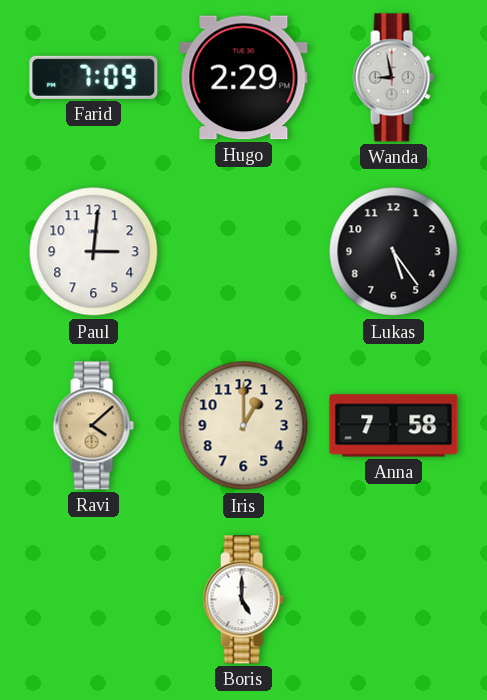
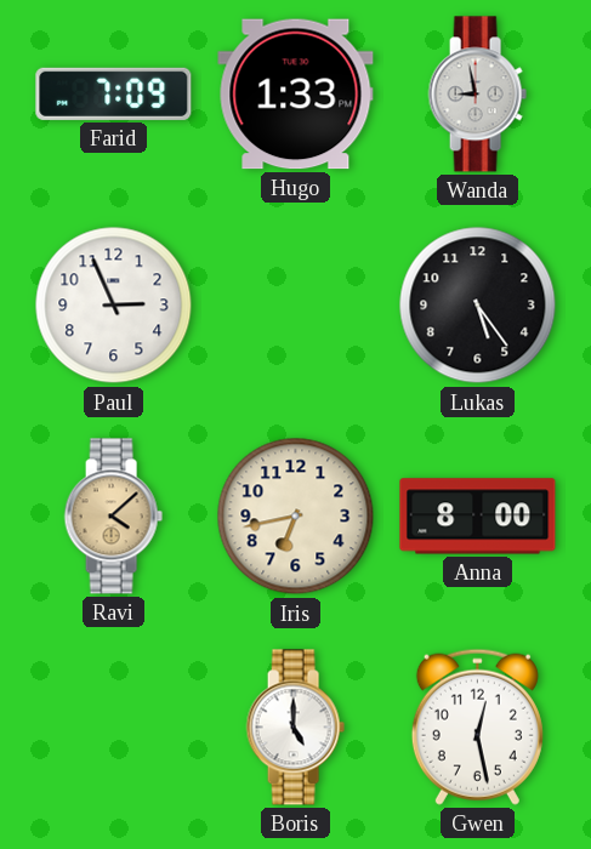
Hugo: 2:29 -> 1:33 (296, 95)
Paul: 3:01 -> 2:56 (114, 306)
Iris: 1:00 -> 6:43 (296, 517)
Anna: 7:58 -> 8:00 (478, 517)
Gwen: none -> 12:28 (477, 727)
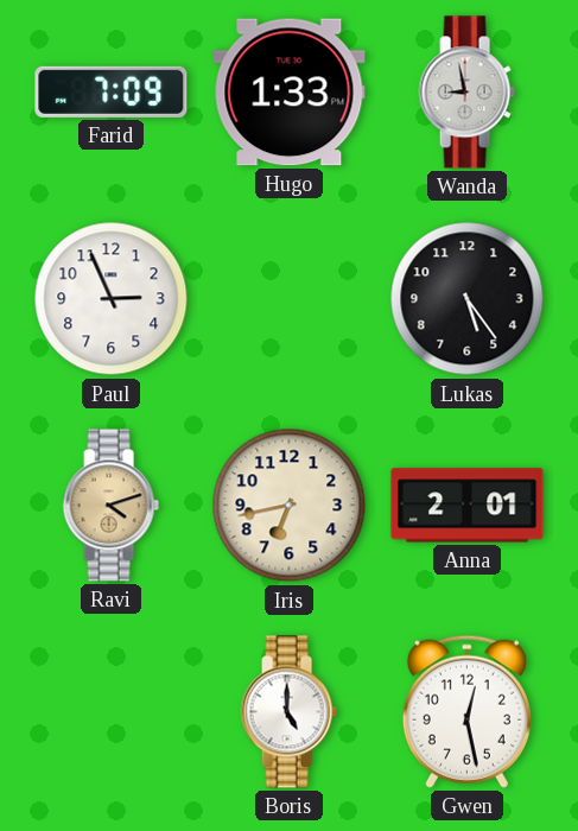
Ravi: 4:08 -> 4:12 (110, 506)
Anna: 8:00 -> 2:01 (468, 506)
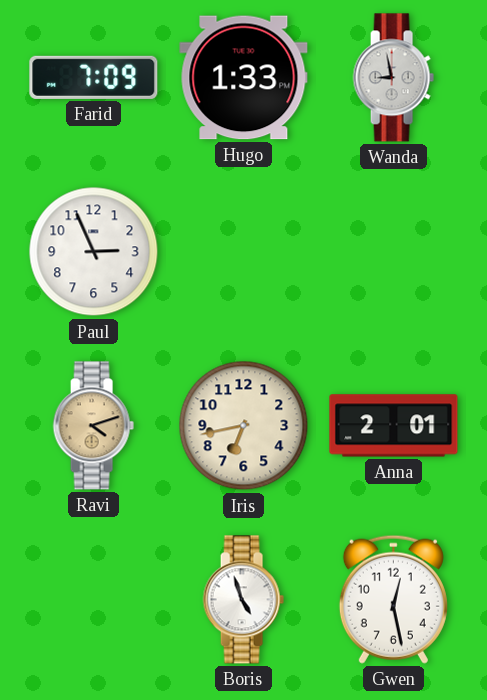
Lukas: 5:24 -> none (468, 299)
Boris: 5:00 -> 4:57 (243, 600)
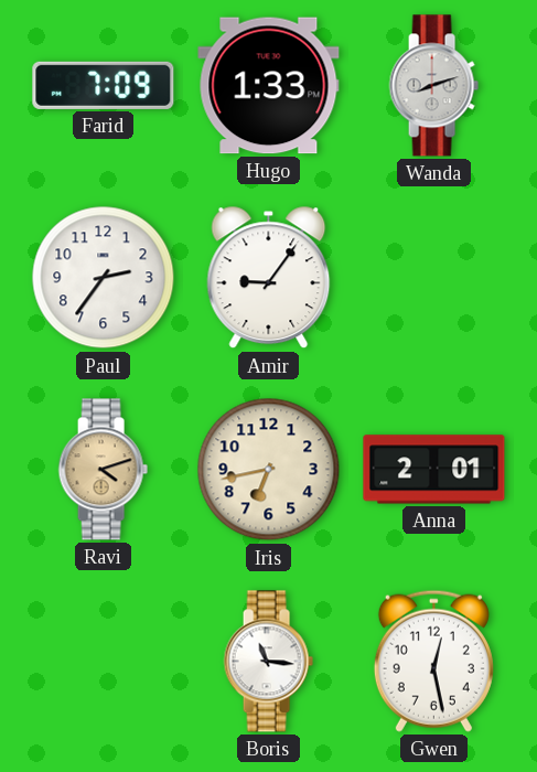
Wanda: 8:58 -> 8:12 (433, 86)
Paul: 2:56 -> 2:36 (104, 278)
Amir: none -> 9:06 (269, 278)
Boris: 4:57 -> 11:16 (268, 662)
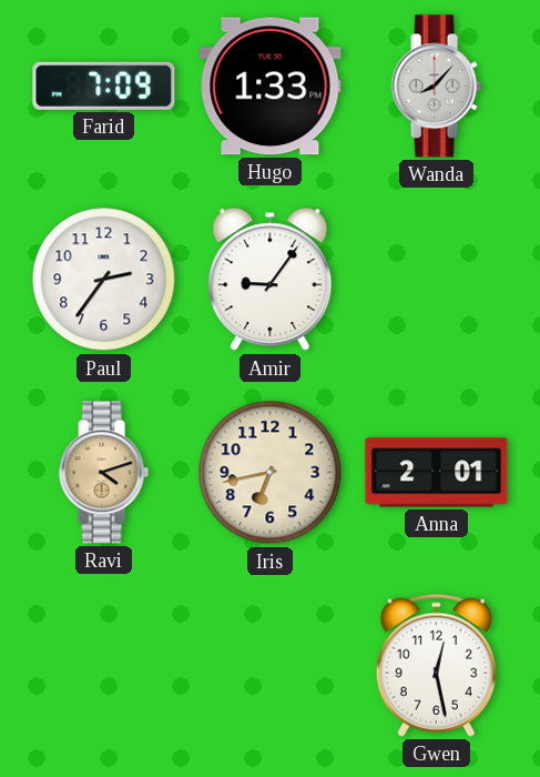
Wanda: 8:12 -> 8:07 (436, 87)
Boris: 11:16 -> none (268, 662)
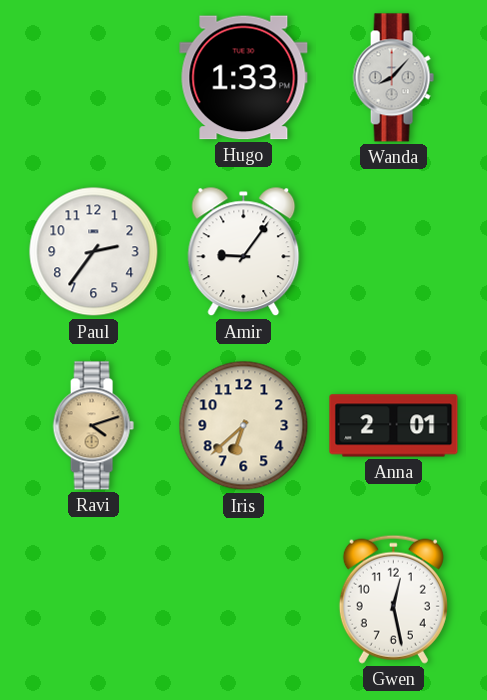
Farid: 7:09 -> none (104, 85)
Iris: 6:43 -> 6:38 (244, 426)
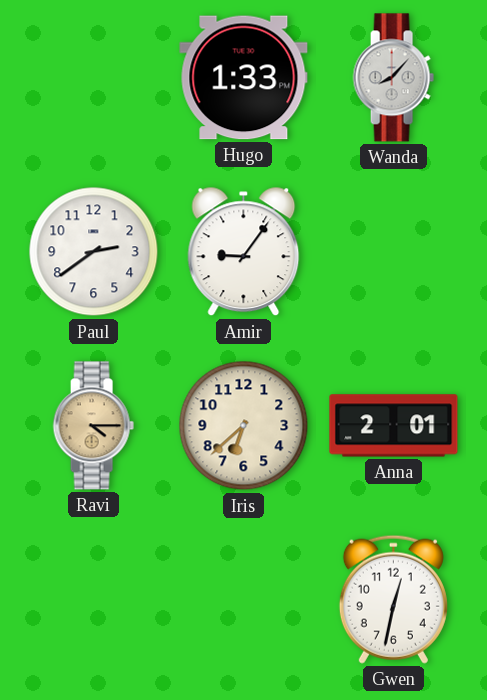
Paul: 2:36 -> 2:39 (94, 252)
Ravi: 4:12 -> 4:15 (93, 426)
Gwen: 12:28 -> 12:32 (393, 599)
